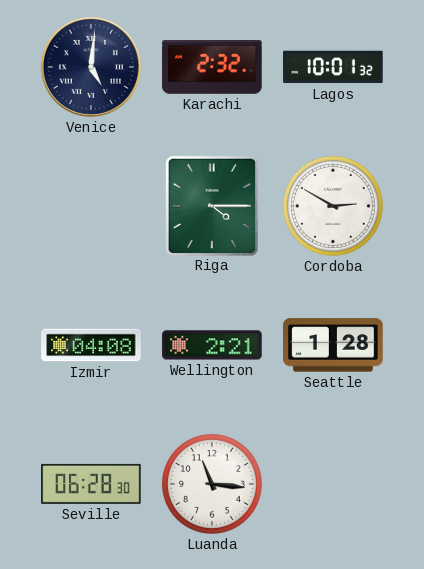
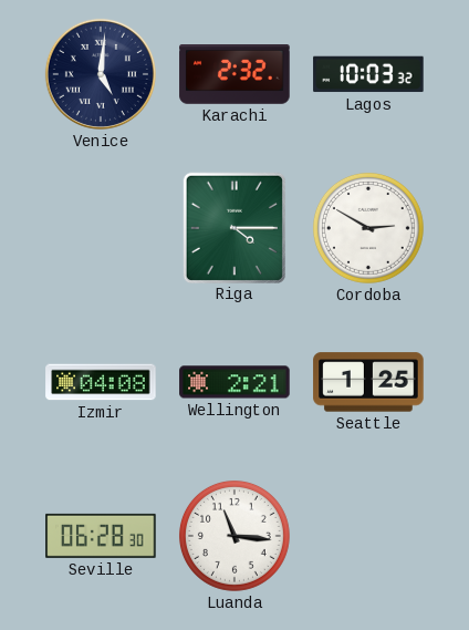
Lagos: 10:01 -> 10:03 (368, 74)
Seattle: 1:28 -> 1:25 (368, 382)
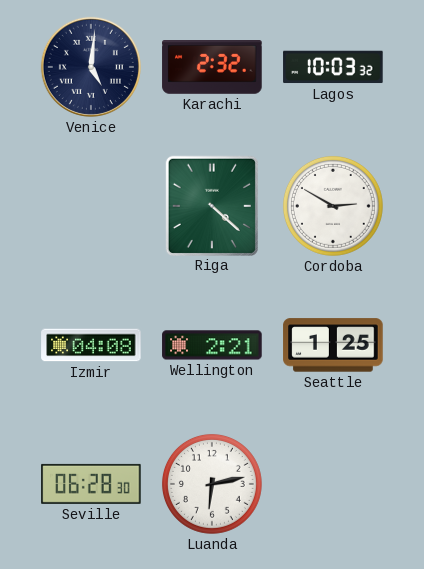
Riga: 4:15 -> 4:22 (211, 205)
Luanda: 11:16 -> 6:13 (212, 484)
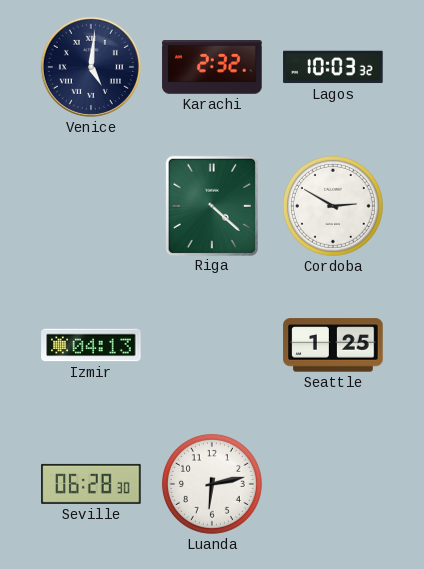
Izmir: 04:08 -> 04:13 (91, 345)
Wellington: 2:21 -> none (212, 345)
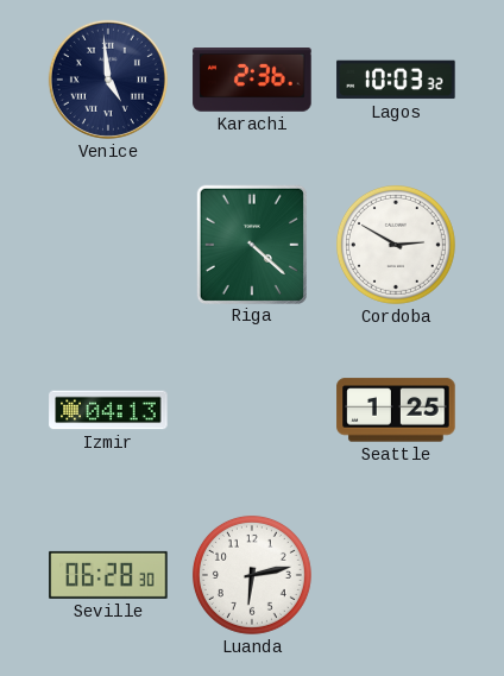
Venice: 5:01 -> 4:59 (108, 80)
Karachi: 2:32 -> 2:36 (252, 81)
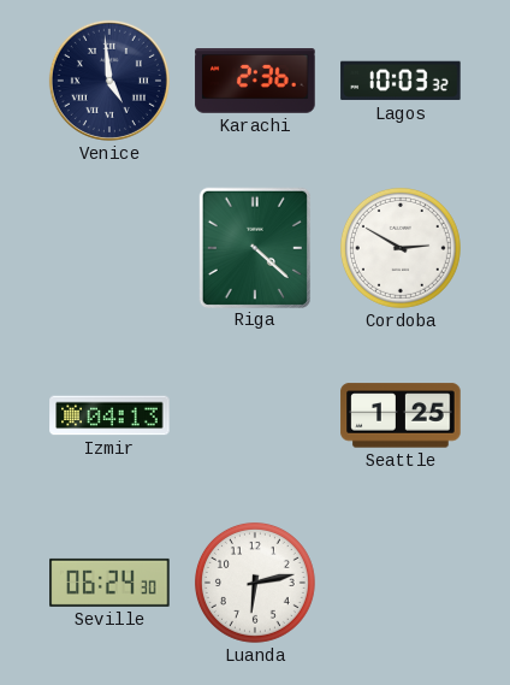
Seville: 06:28 -> 06:24 (109, 583)
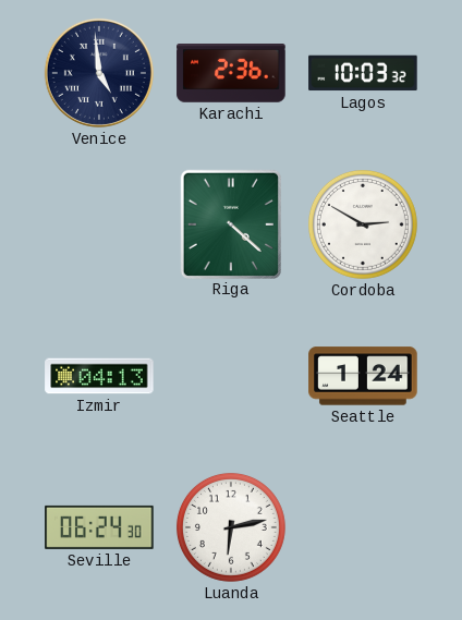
Seattle: 1:25 -> 1:24 (363, 376)
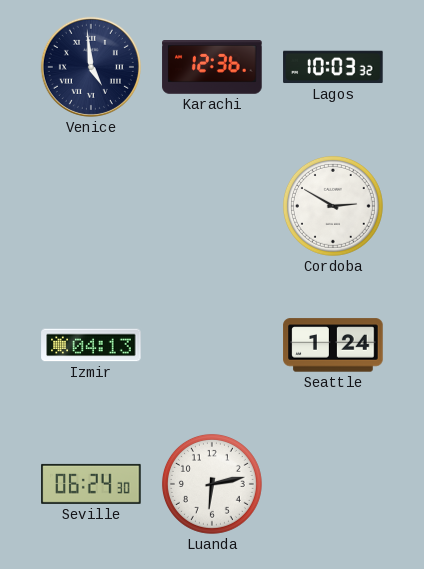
Karachi: 2:36 -> 12:36 (212, 68)
Riga: 4:22 -> none (230, 223)
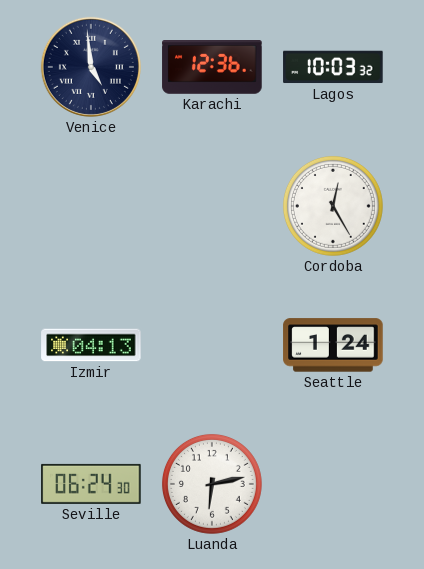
Cordoba: 2:50 -> 12:25 (333, 206)
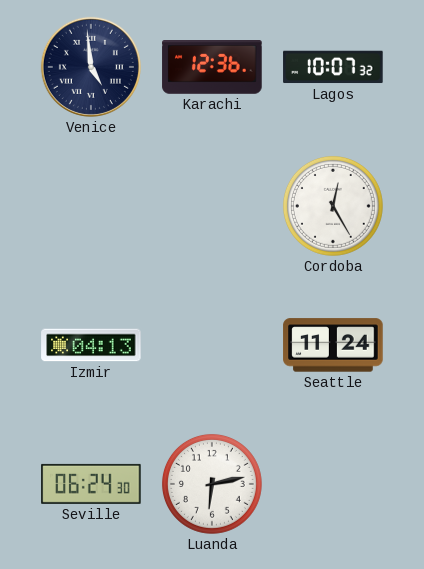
Lagos: 10:03 -> 10:07 (333, 67)
Seattle: 1:24 -> 11:24 (333, 345)
